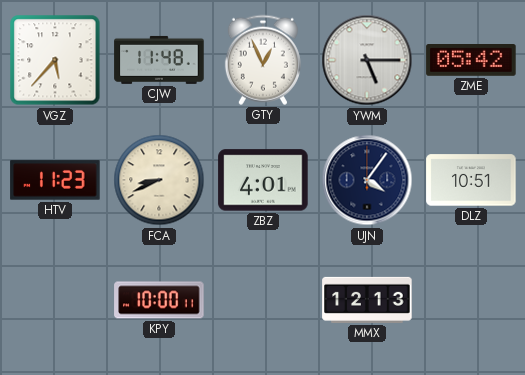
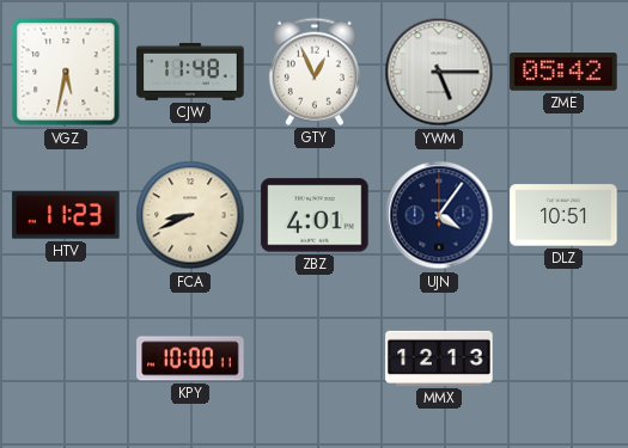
VGZ: 5:37 -> 5:32 (66, 72)
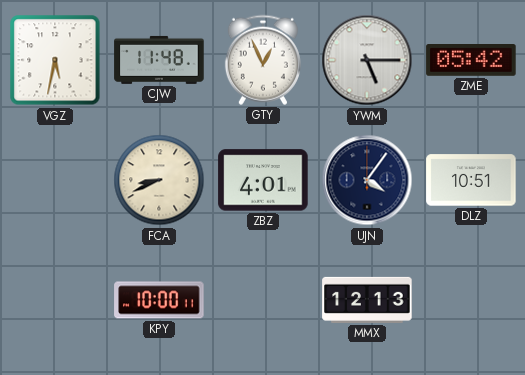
HTV: 11:23 -> none (66, 215)
